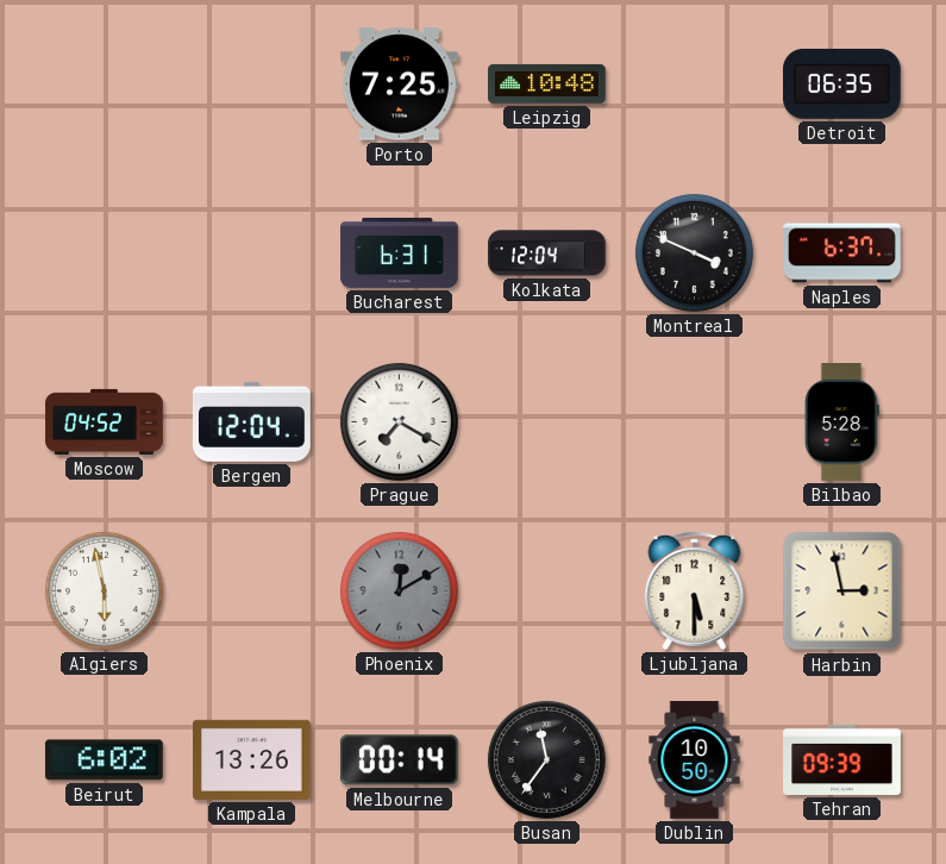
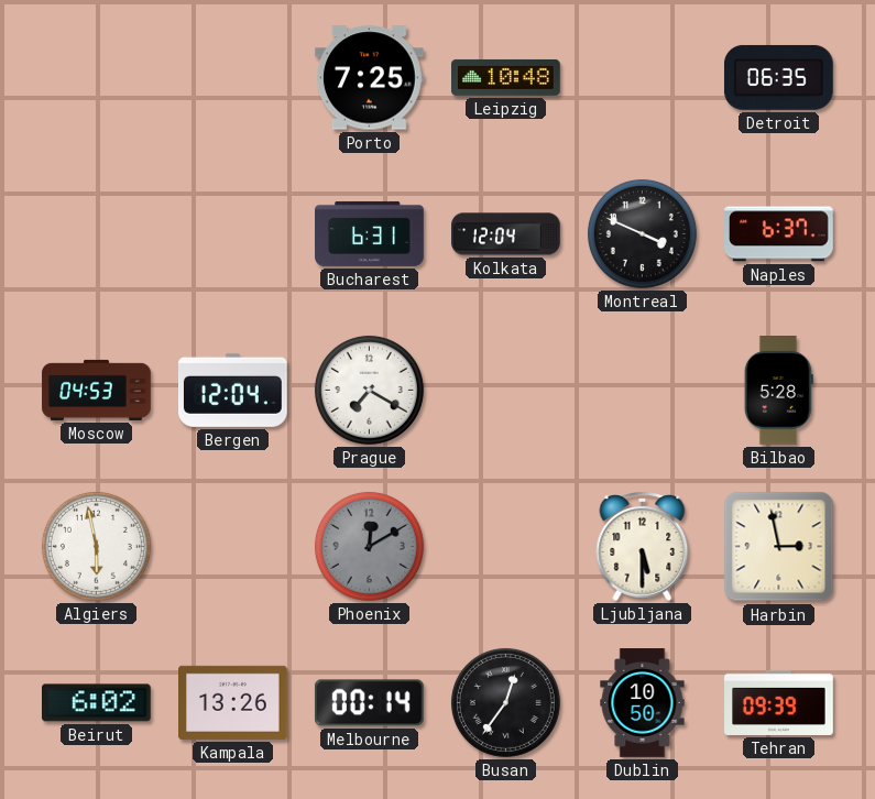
Moscow: 04:52 -> 04:53 (97, 390)
Busan: 11:36 -> 12:36 (505, 702)
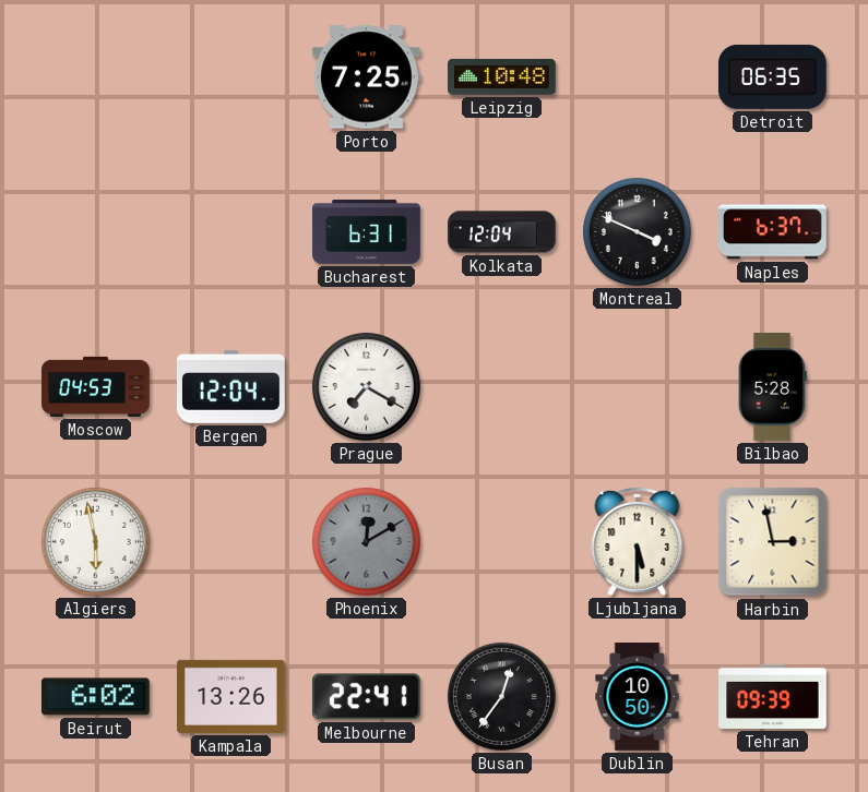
Melbourne: 00:14 -> 22:41 (366, 697)
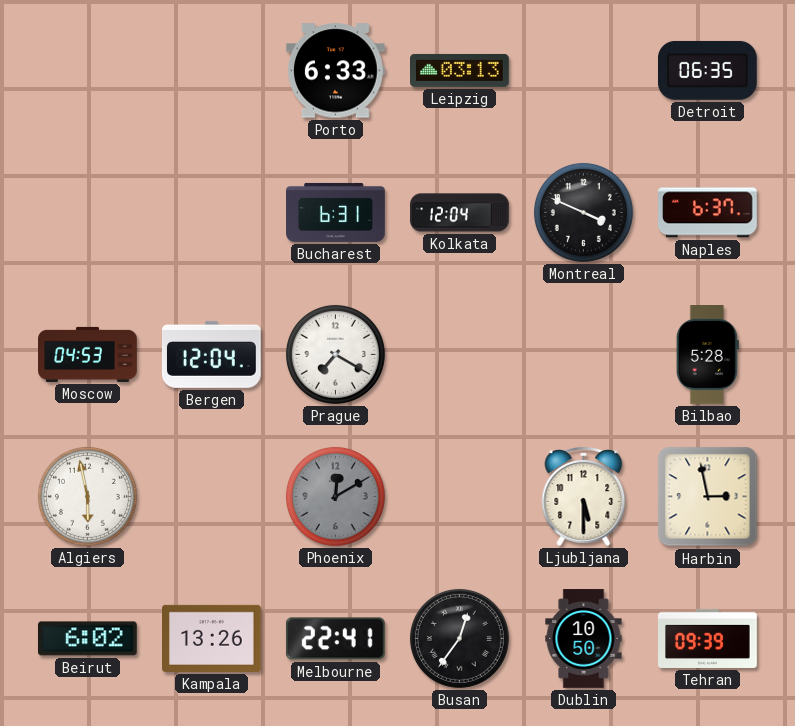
Porto: 7:25 -> 6:33 (336, 71)
Leipzig: 10:48 -> 03:13 (460, 70)
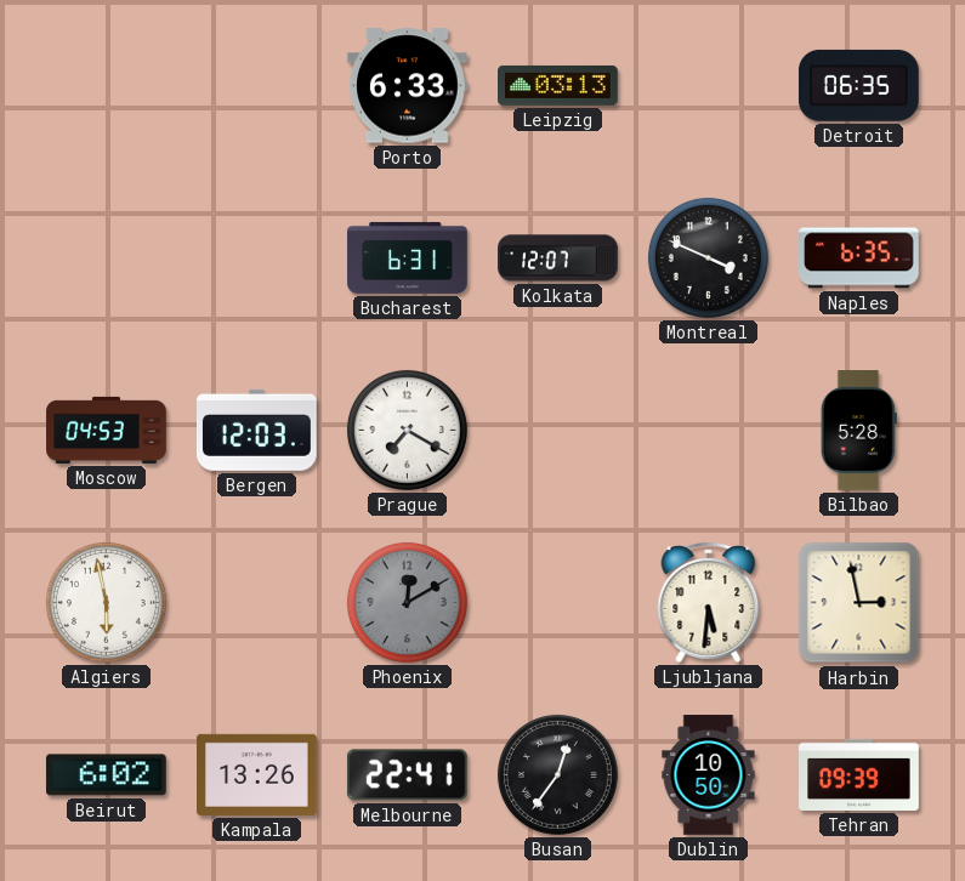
Kolkata: 12:04 -> 12:07 (558, 258)
Naples: 6:37 -> 6:35 (859, 258)
Bergen: 12:04 -> 12:03 (257, 430)
Ljubljana: 5:30 -> 5:31 (709, 603)
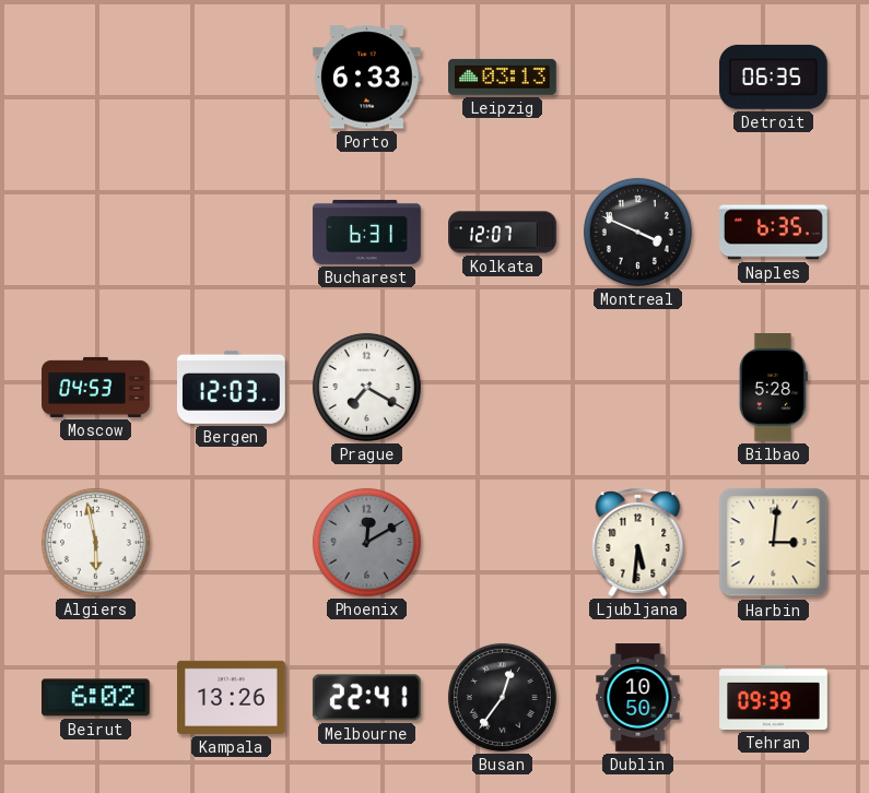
Harbin: 2:58 -> 3:01 (774, 543)
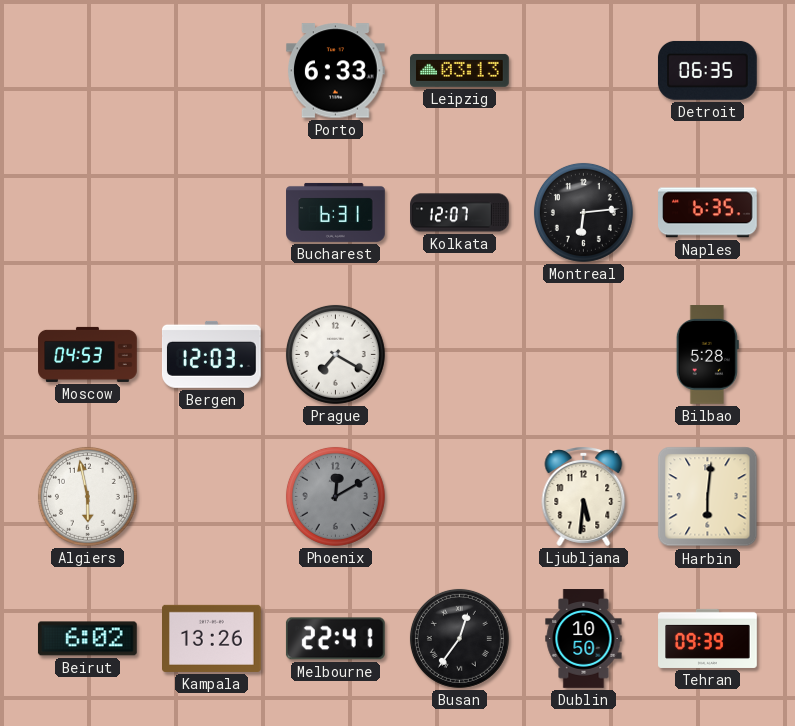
Montreal: 3:49 -> 6:14 (583, 212)
Harbin: 3:01 -> 6:01 (708, 497)
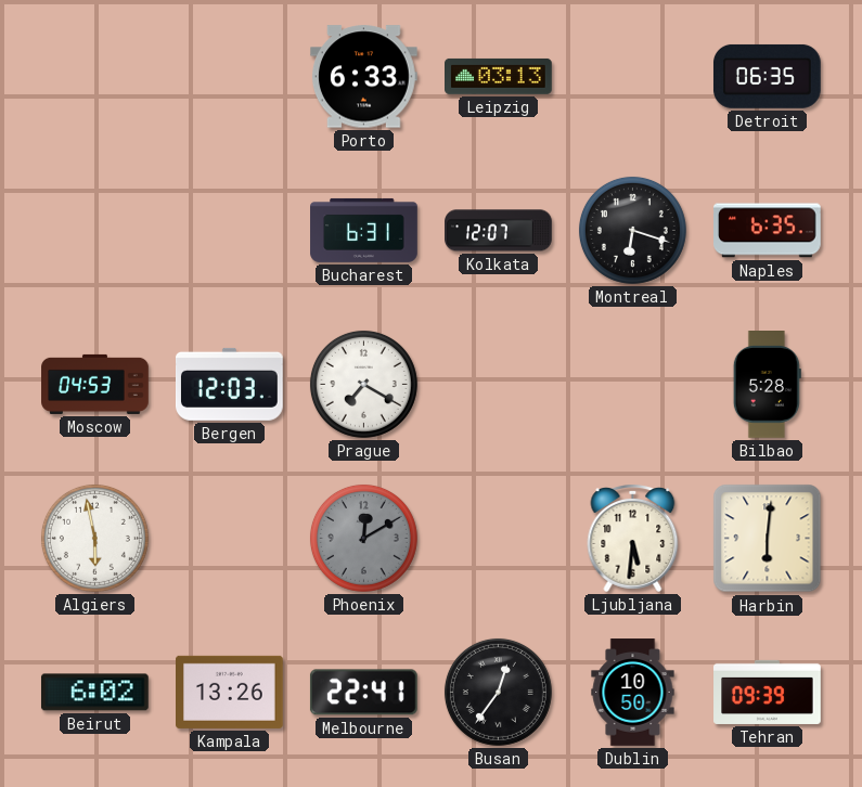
Montreal: 6:14 -> 6:18 (632, 230)
